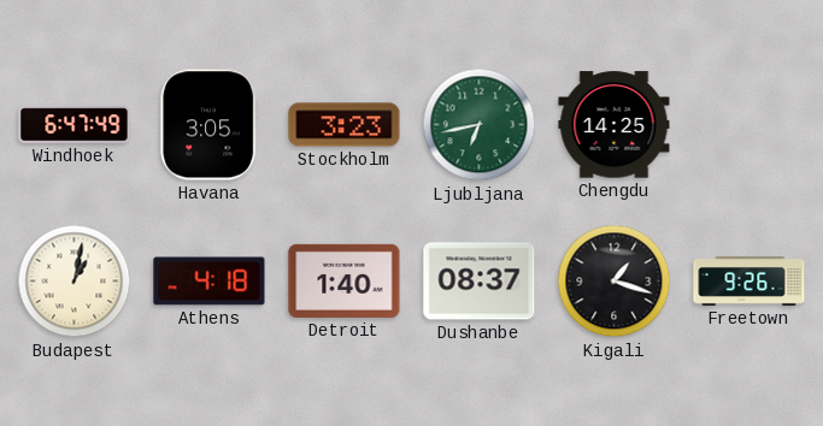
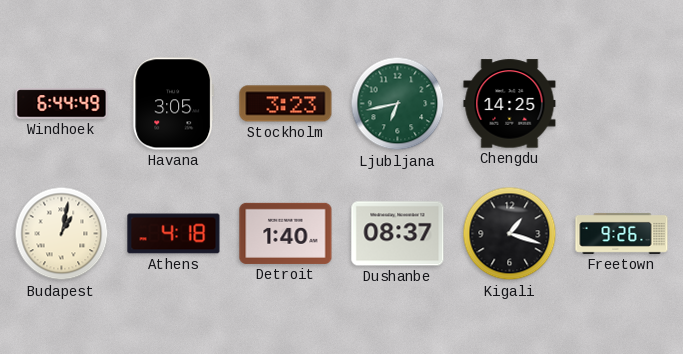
Windhoek: 6:47 -> 6:44 (62, 104)
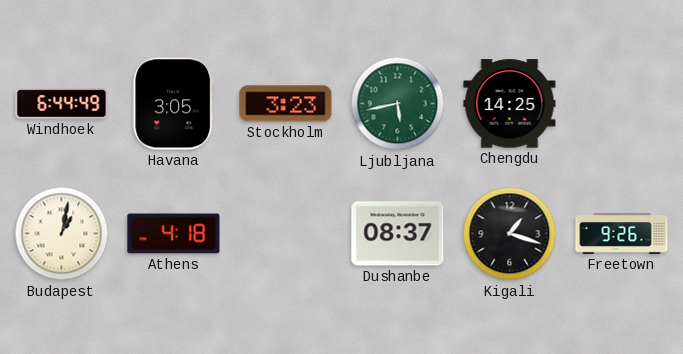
Ljubljana: 6:43 -> 5:43 (398, 104)
Detroit: 1:40 -> none (286, 233)
